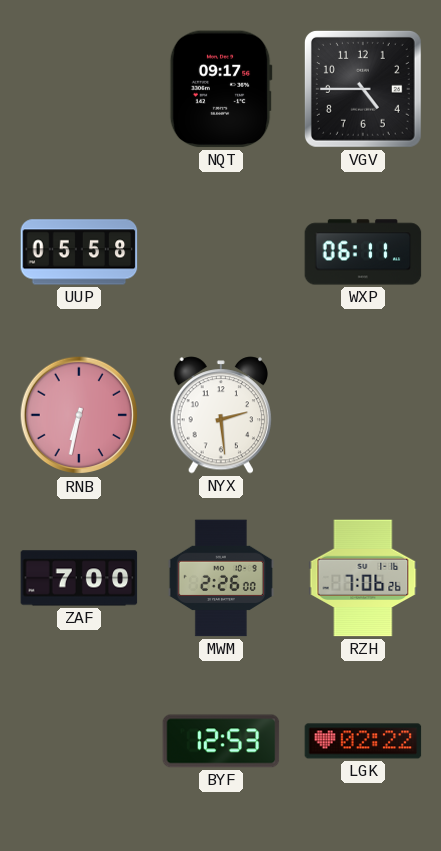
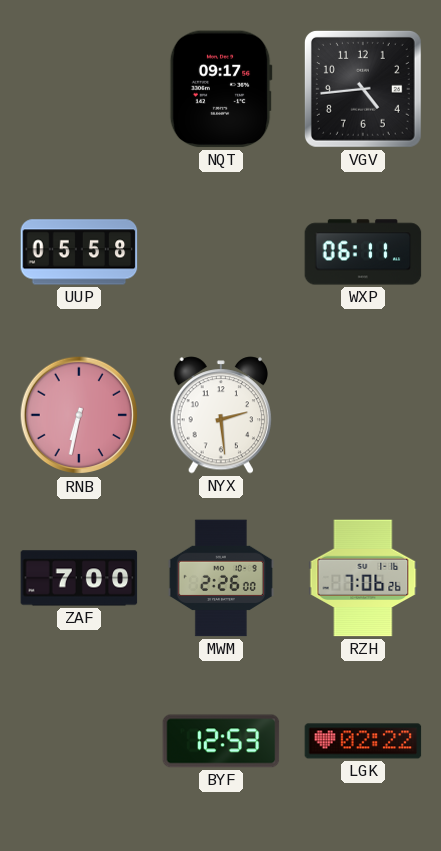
VGV: 4:45 -> 4:44 (363, 89)
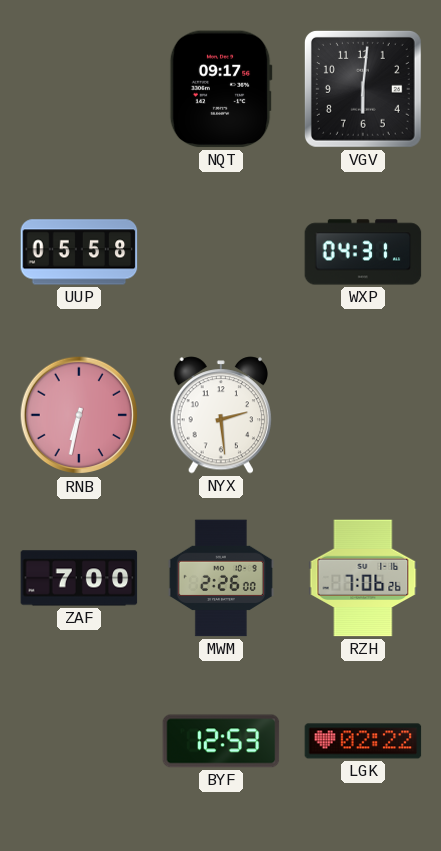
VGV: 4:44 -> 6:01 (363, 89)
WXP: 06:11 -> 04:31 (363, 252)
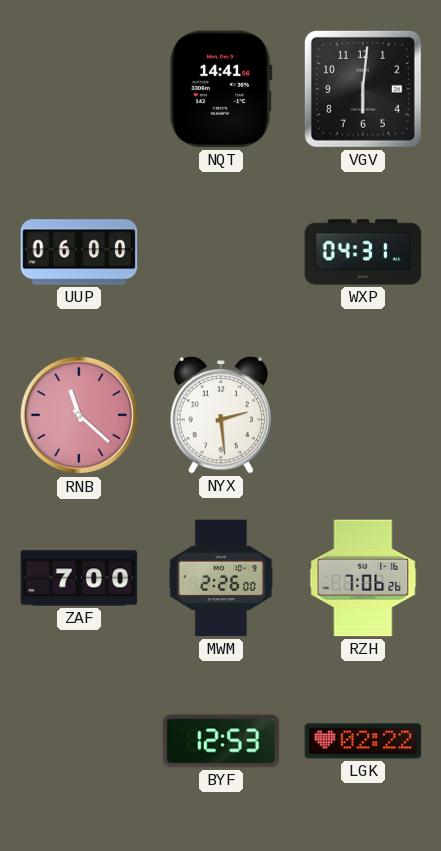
NQT: 09:17 -> 14:41 (221, 89)
UUP: 05:58 -> 06:00 (79, 252)
RNB: 6:32 -> 11:22 (79, 415)
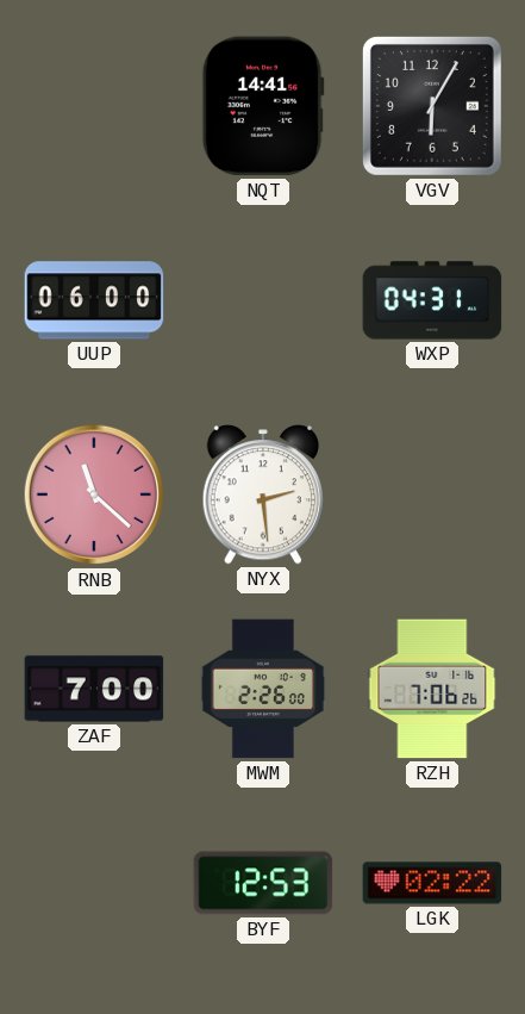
VGV: 6:01 -> 6:05 (432, 106)
